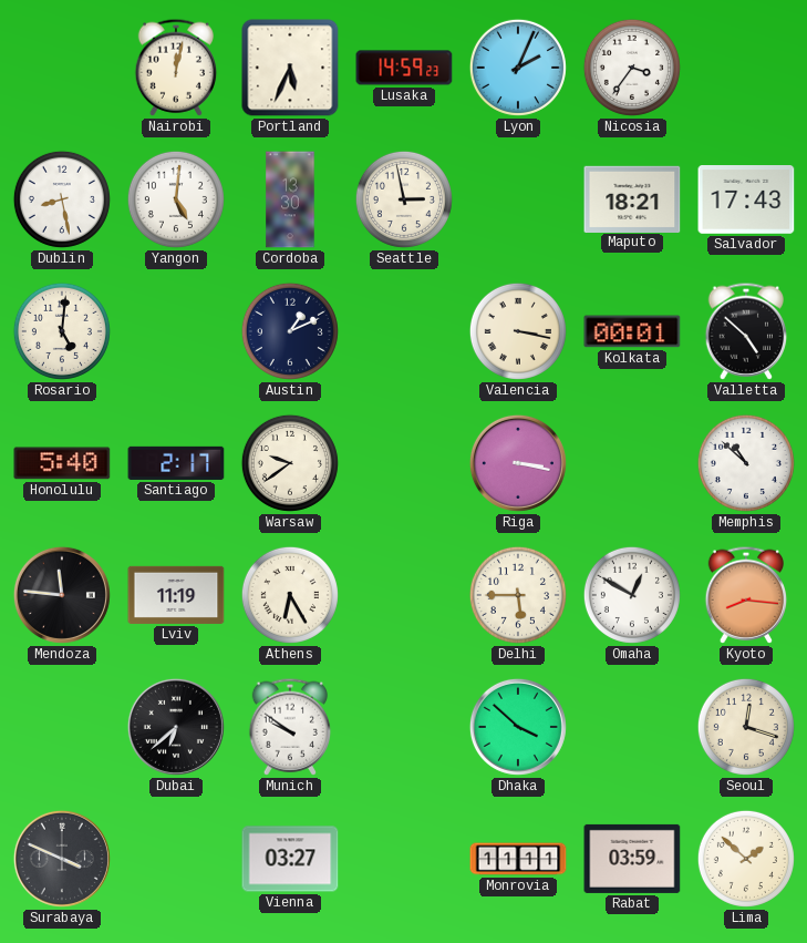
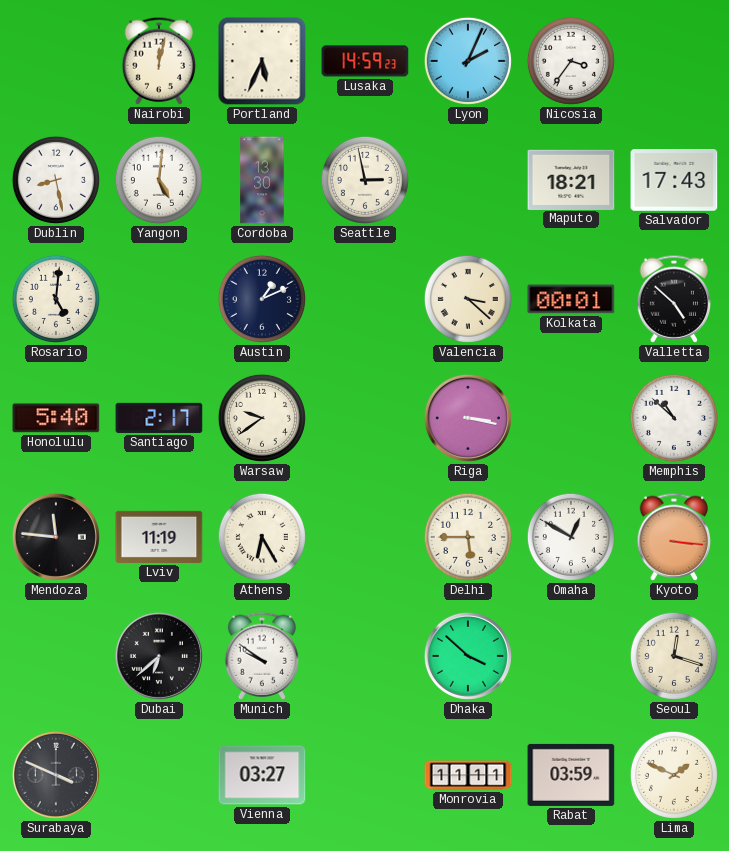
Valencia: 3:17 -> 3:22 (468, 299)
Kyoto: 8:16 -> 3:16 (674, 537)
Lima: 1:52 -> 1:49 (674, 775)
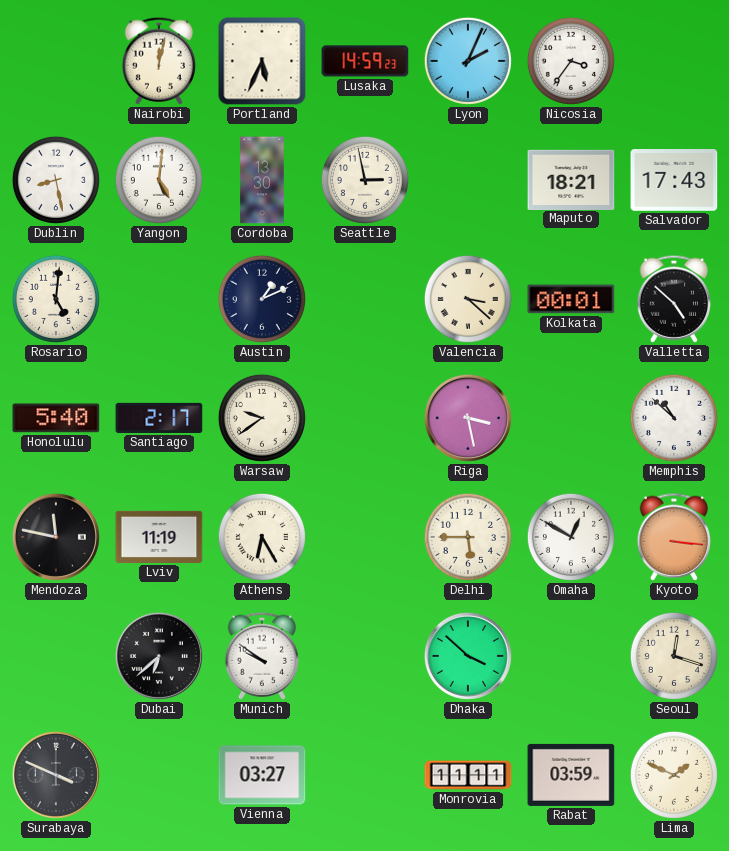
Riga: 3:17 -> 3:28 (468, 418)
Mendoza: 11:46 -> 11:47 (56, 537)
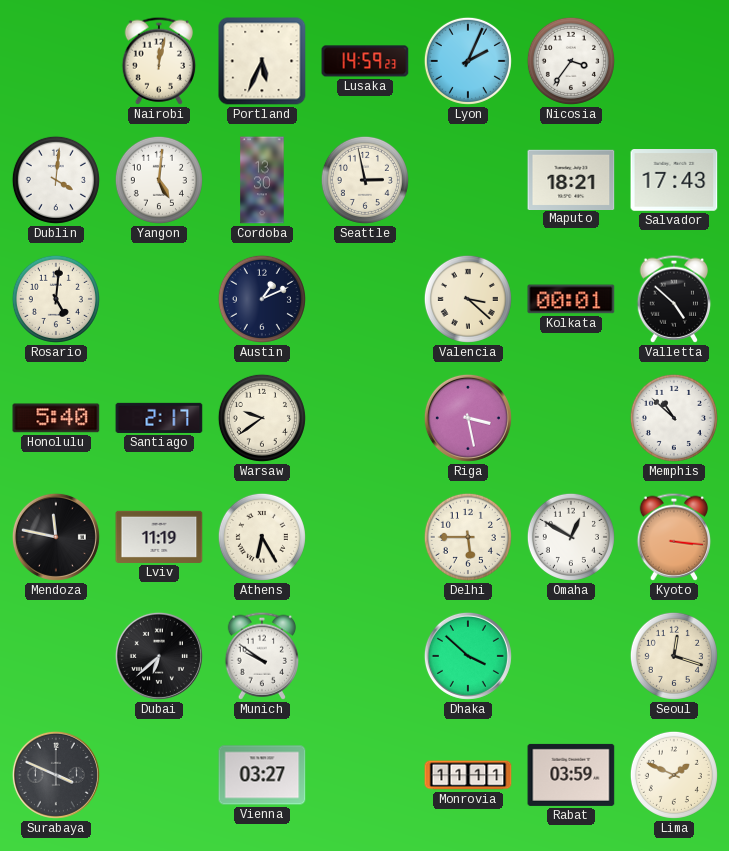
Dublin: 8:28 -> 4:01 (56, 180)
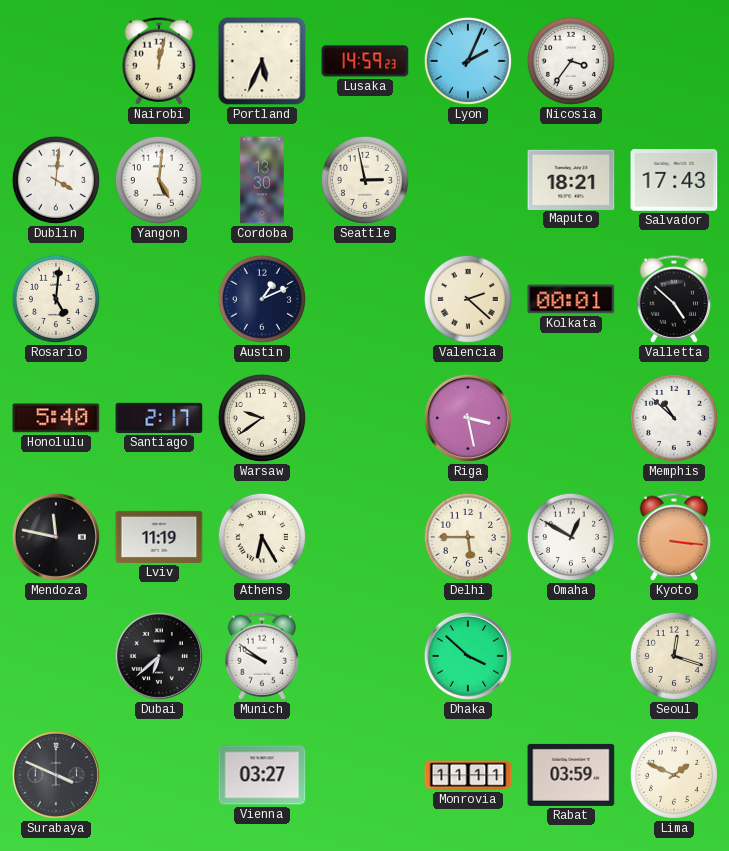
Valencia: 3:22 -> 2:22 (468, 299)
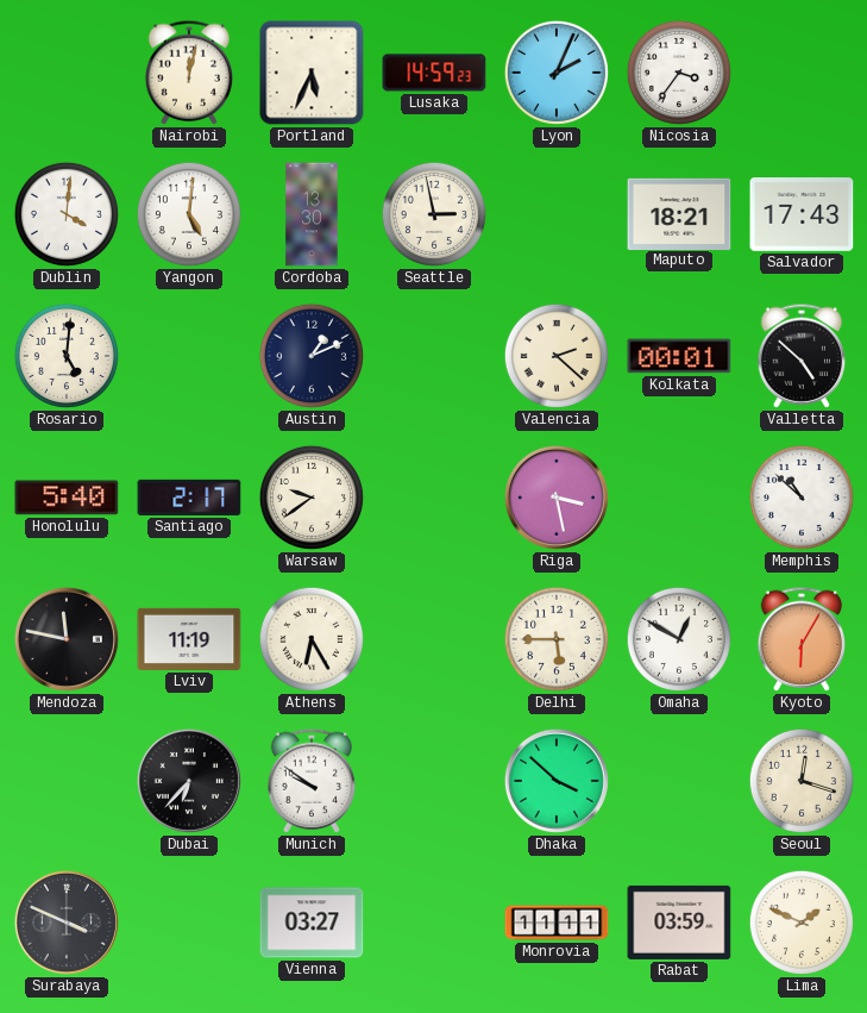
Kyoto: 3:16 -> 6:05 (802, 639)
Dubai: 6:38 -> 6:37 (189, 781)
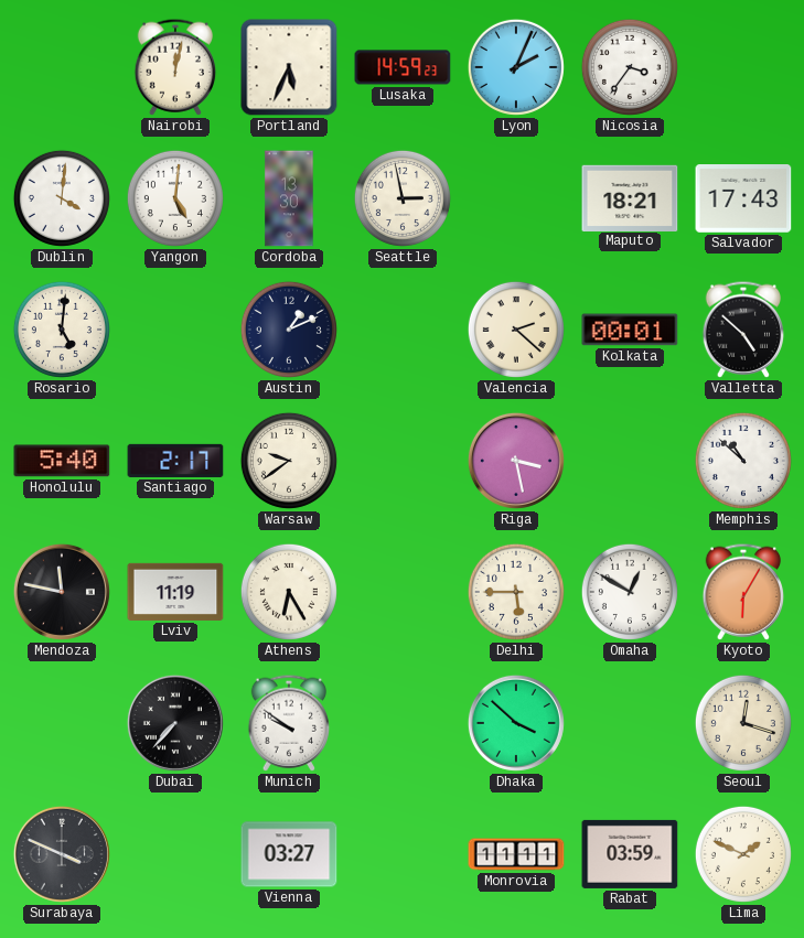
Dubai: 6:37 -> 7:37 (175, 723)
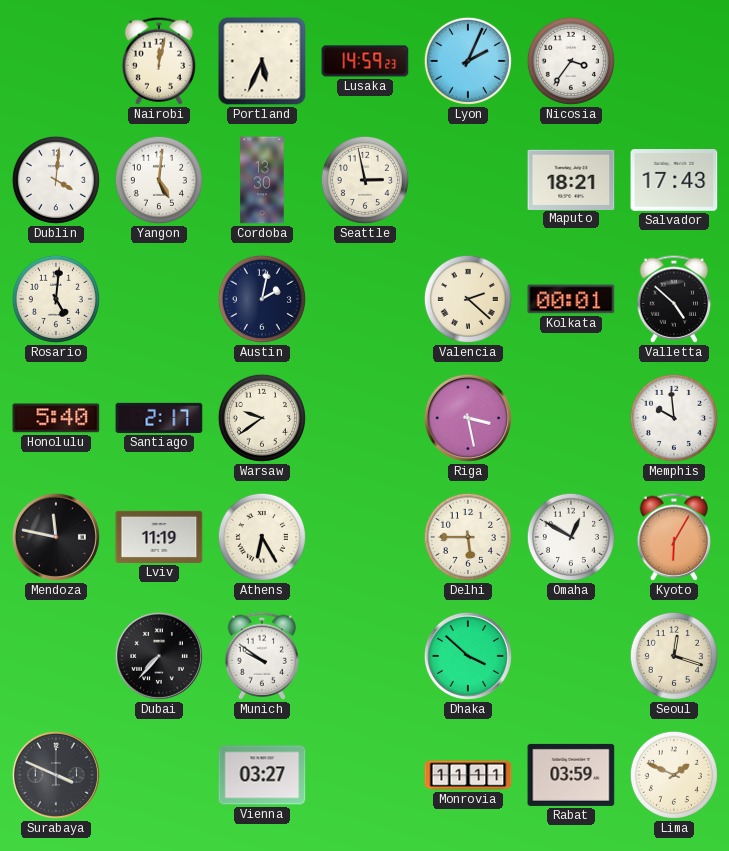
Austin: 1:11 -> 2:02 (262, 299)
Memphis: 10:52 -> 9:59 (674, 418)
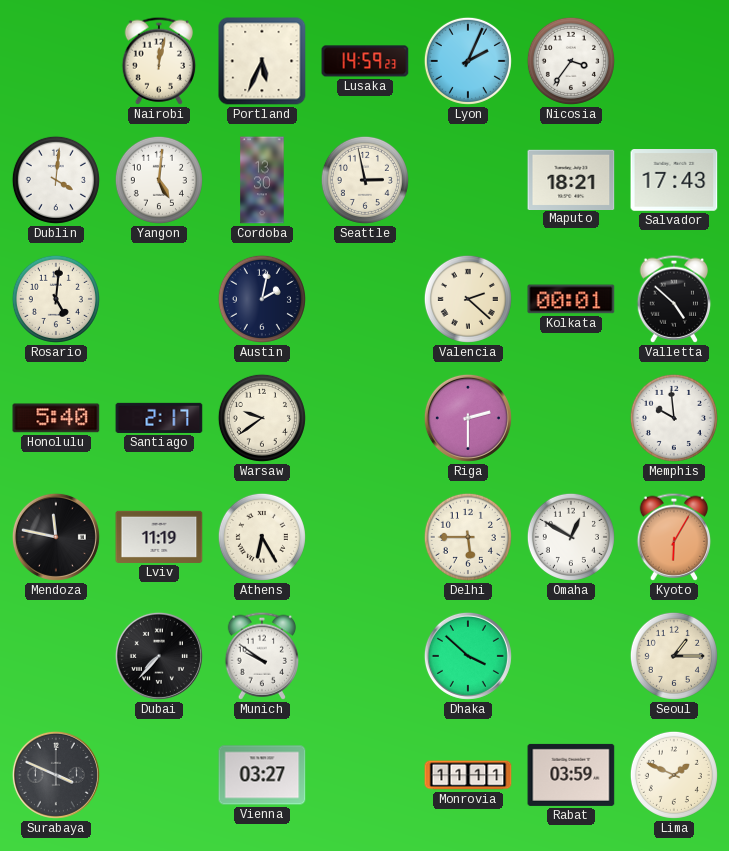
Riga: 3:28 -> 2:30 (468, 418)
Seoul: 12:18 -> 1:15 (674, 656)
